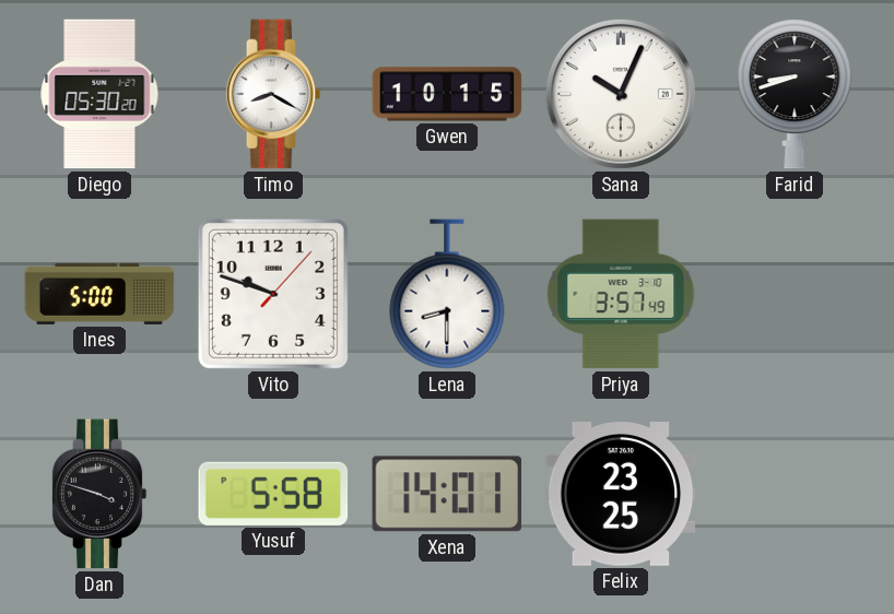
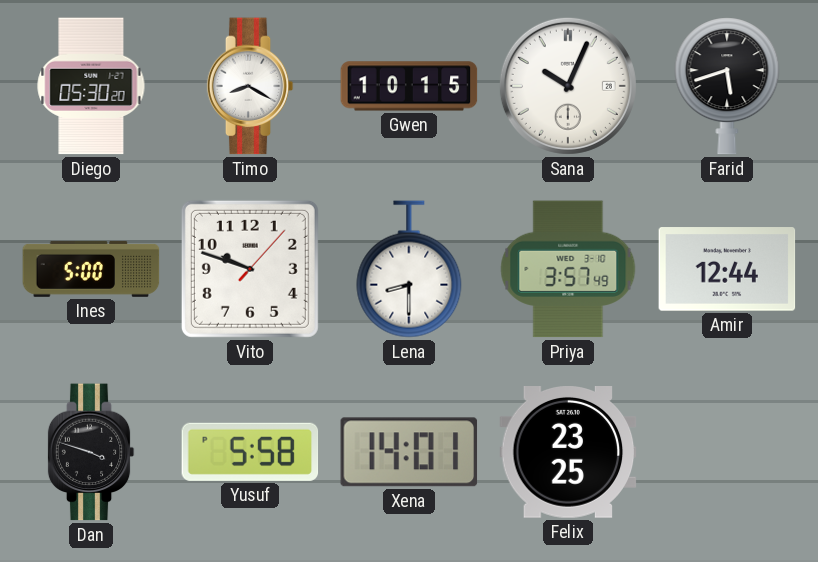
Farid: 8:42 -> 5:42 (727, 86)
Amir: none -> 12:44 (727, 269)
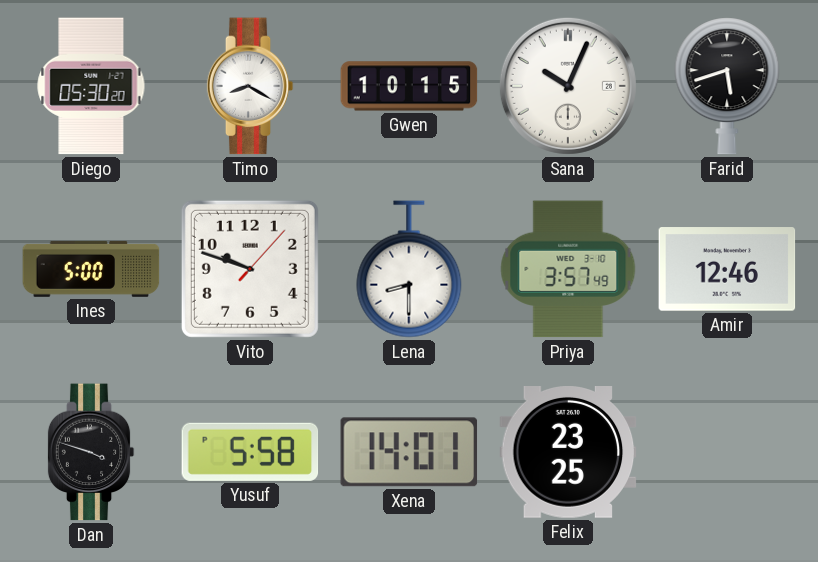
Amir: 12:44 -> 12:46 (727, 269)
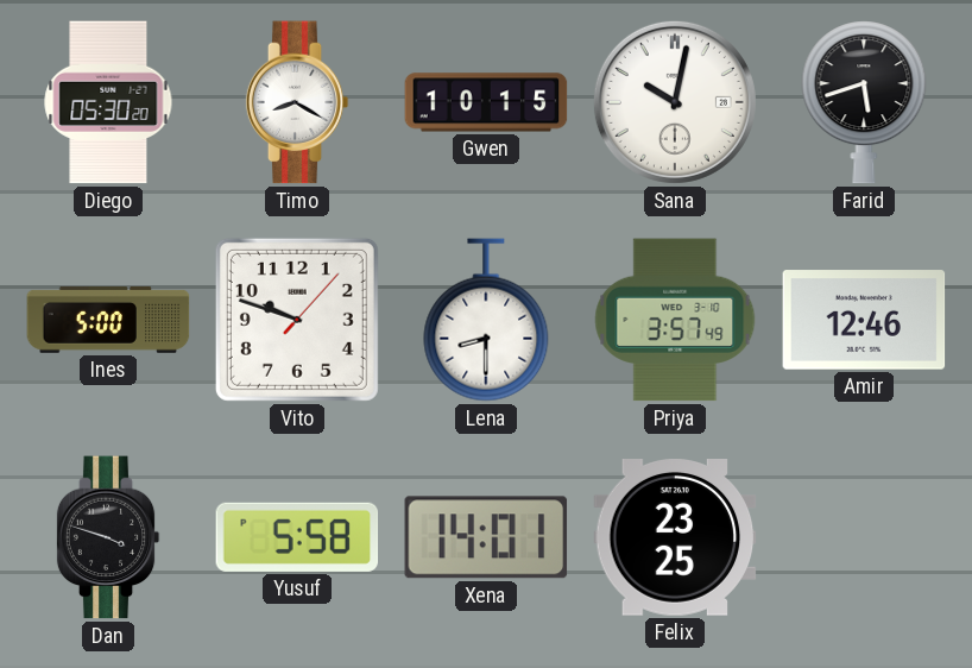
Sana: 10:04 -> 10:02 (675, 102)
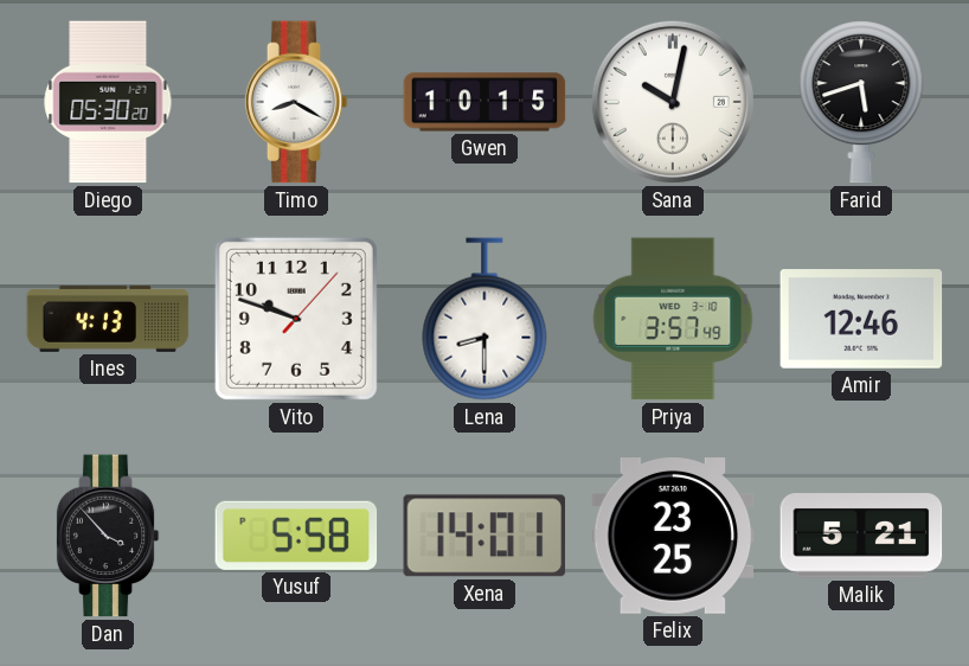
Ines: 5:00 -> 4:13 (108, 319)
Dan: 3:48 -> 3:53 (108, 536)
Malik: none -> 5:21 (861, 536)
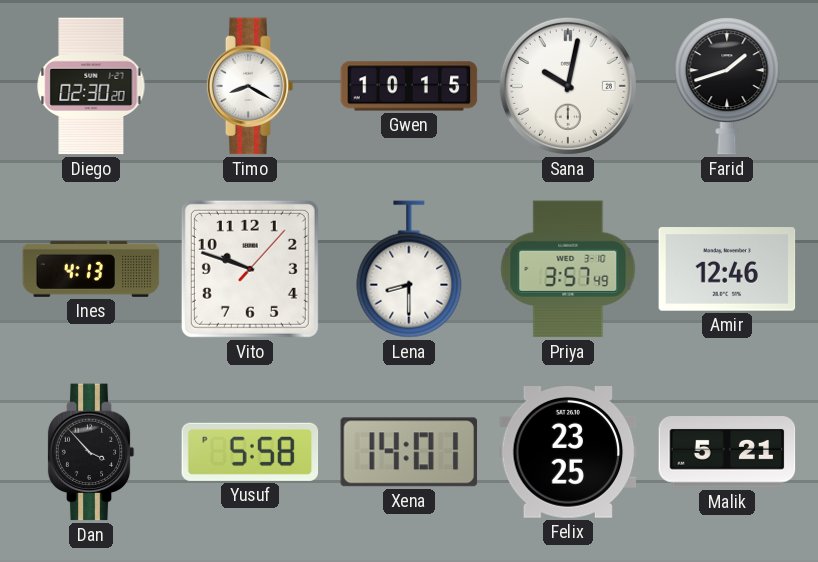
Diego: 05:30 -> 02:30 (91, 86)
Farid: 5:42 -> 1:42 (727, 86)
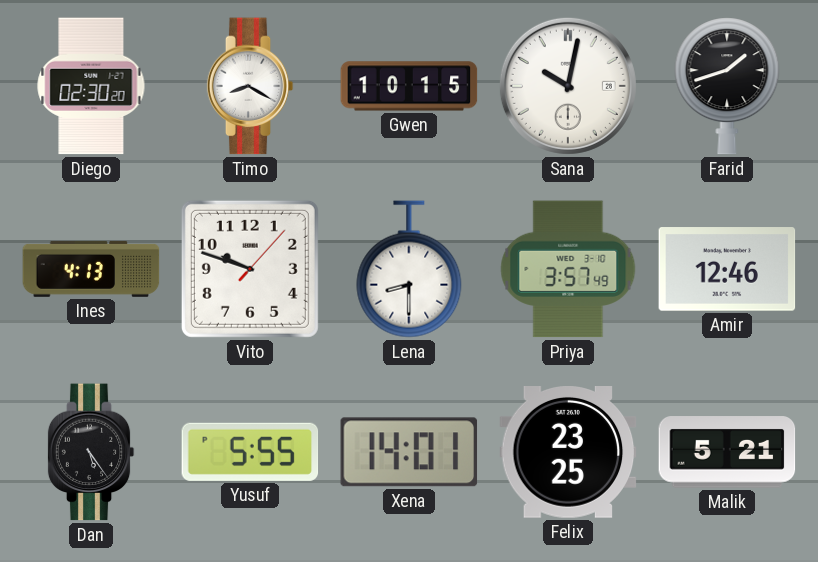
Dan: 3:53 -> 5:24 (91, 452)
Yusuf: 5:58 -> 5:55 (250, 452)
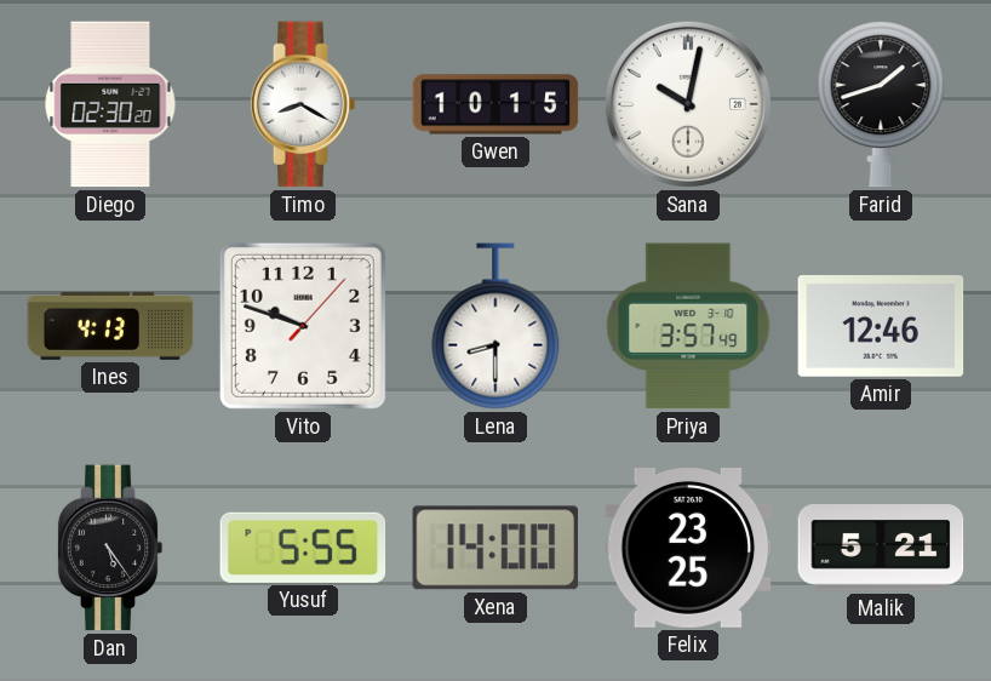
Xena: 14:01 -> 14:00 (495, 548)
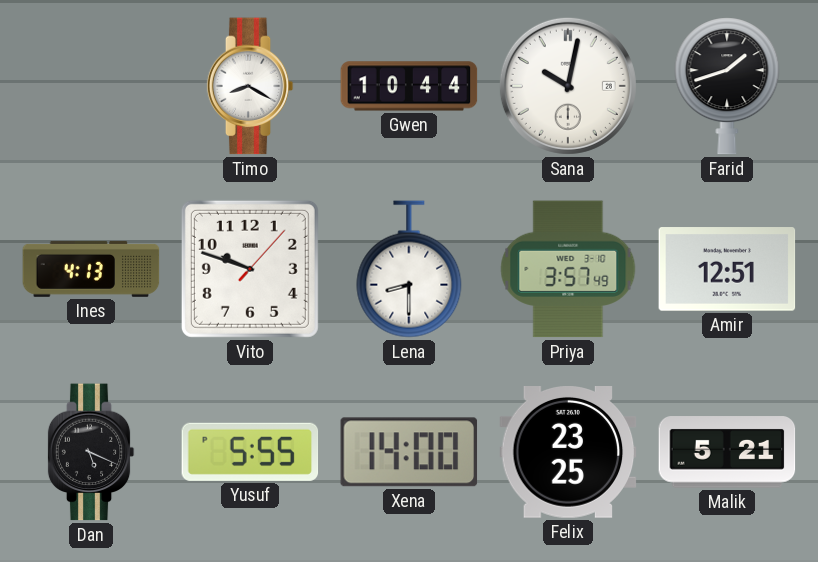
Diego: 02:30 -> none (110, 104)
Gwen: 10:15 -> 10:44 (409, 86)
Amir: 12:46 -> 12:51 (727, 269)
Dan: 5:24 -> 5:19 (91, 452)
